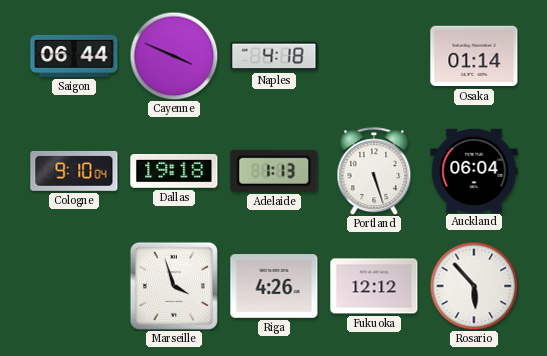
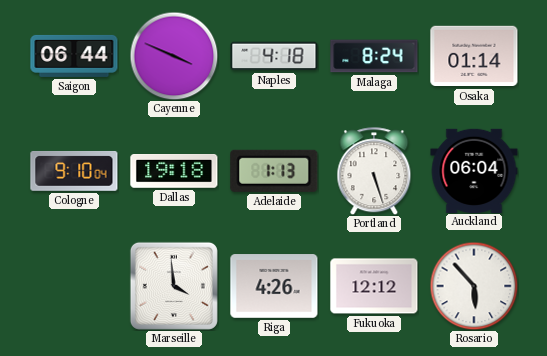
Malaga: none -> 8:24 (374, 56)
Marseille: 3:57 -> 3:59 (174, 286)
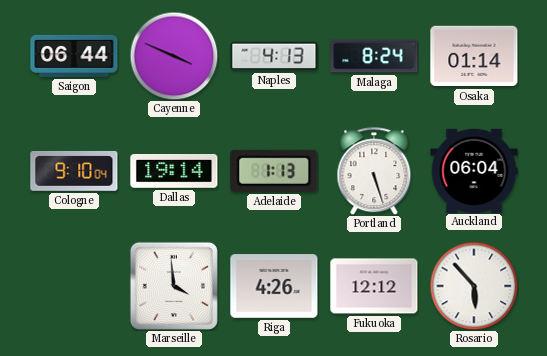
Naples: 4:18 -> 4:13 (274, 56)
Dallas: 19:18 -> 19:14 (174, 172)
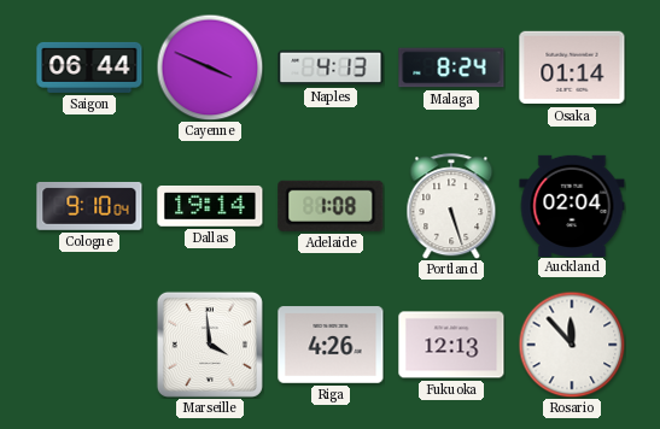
Adelaide: 1:13 -> 1:08 (331, 206)
Auckland: 06:04 -> 02:04 (572, 205)
Fukuoka: 12:12 -> 12:13 (451, 345)
Rosario: 5:53 -> 11:53 (572, 345)
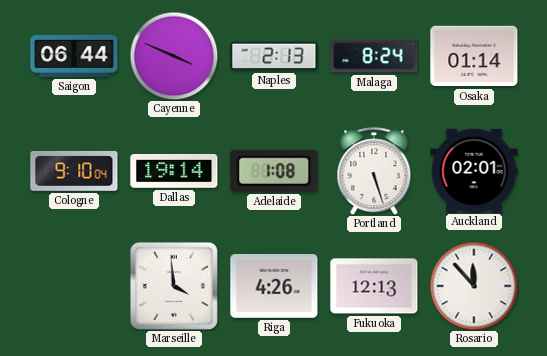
Naples: 4:13 -> 2:13 (274, 56)
Auckland: 02:04 -> 02:01 (474, 170)
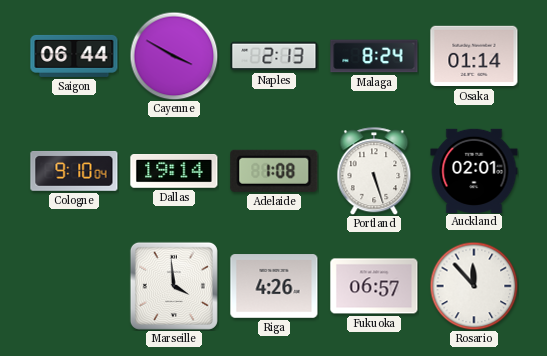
Cayenne: 3:49 -> 3:50 (174, 56)
Fukuoka: 12:13 -> 06:57 (374, 286)
